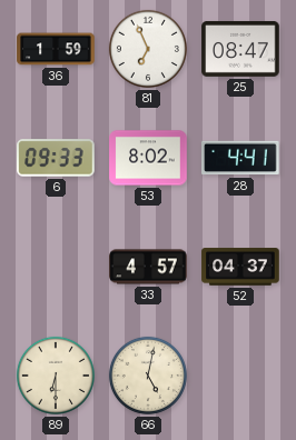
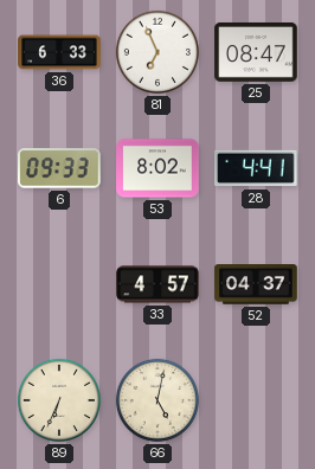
36: 1:59 -> 6:33 (59, 52)
89: 6:30 -> 6:34 (59, 400)
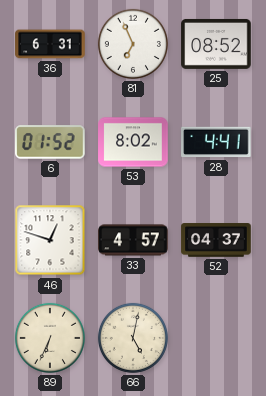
36: 6:33 -> 6:31 (50, 44)
25: 08:47 -> 08:52 (216, 44)
6: 09:33 -> 01:52 (50, 142)
46: none -> 12:48 (50, 240)
